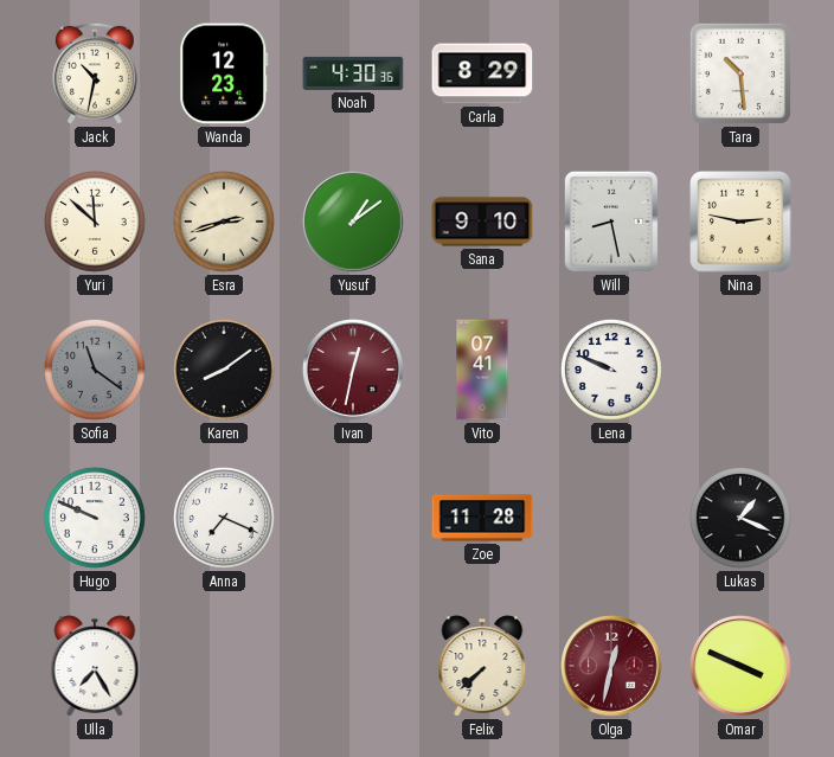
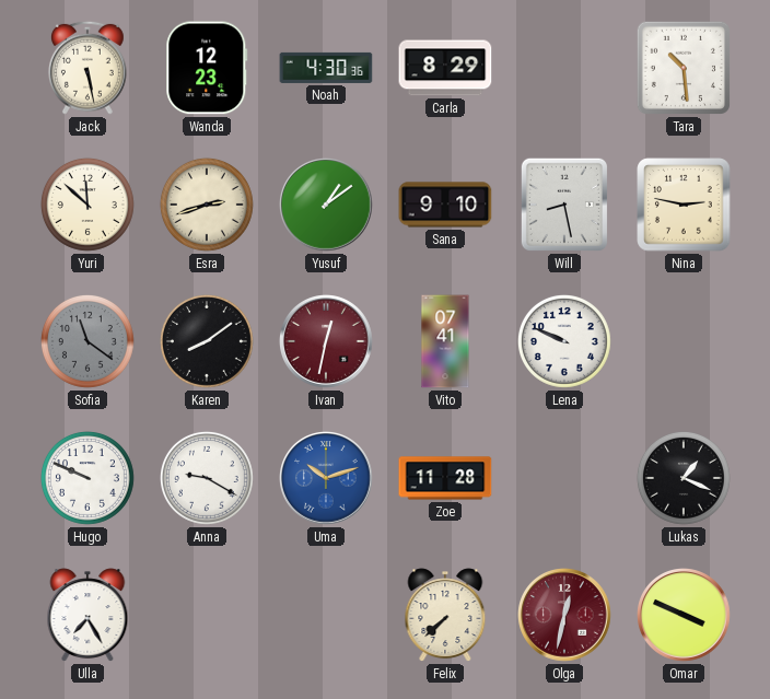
Jack: 10:32 -> 5:28 (87, 68)
Anna: 7:19 -> 9:20 (207, 478)
Uma: none -> 10:12 (327, 479)
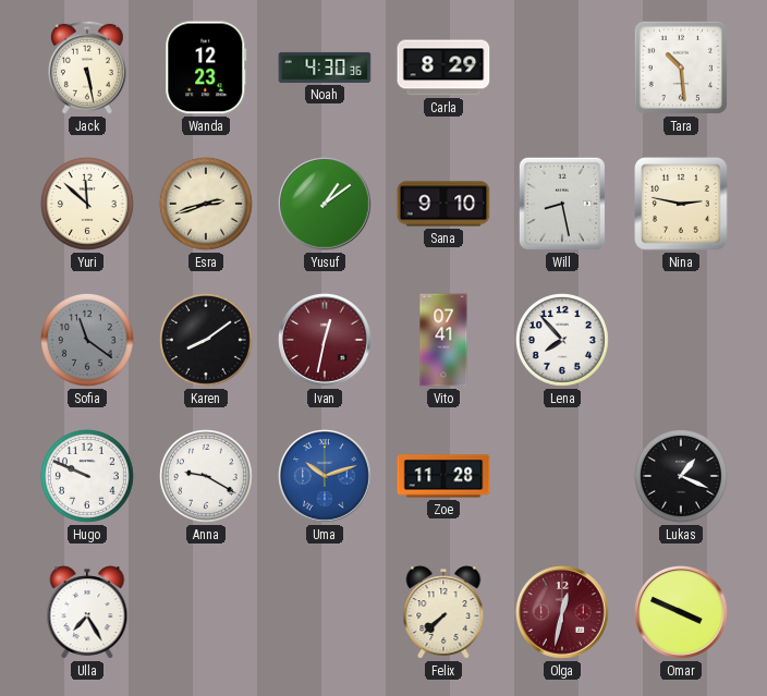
Lena: 9:49 -> 7:53 (562, 340)
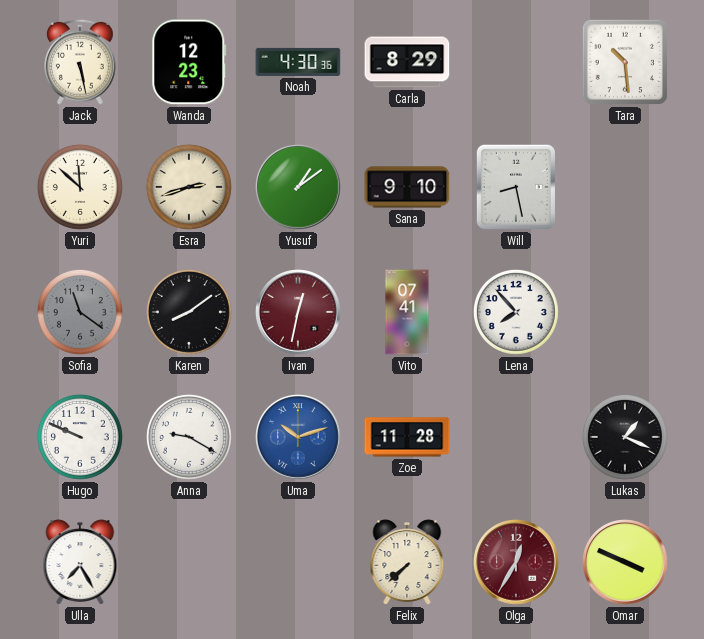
Nina: 2:47 -> none (681, 204)
Olga: 12:32 -> 12:35 (517, 563)
